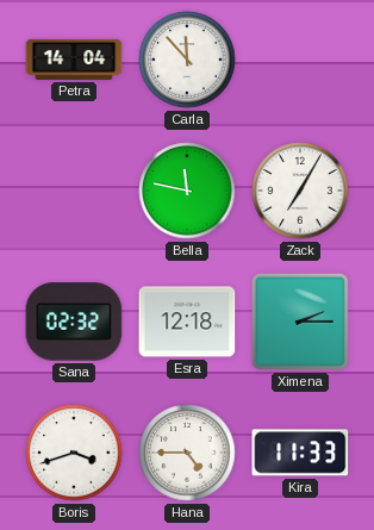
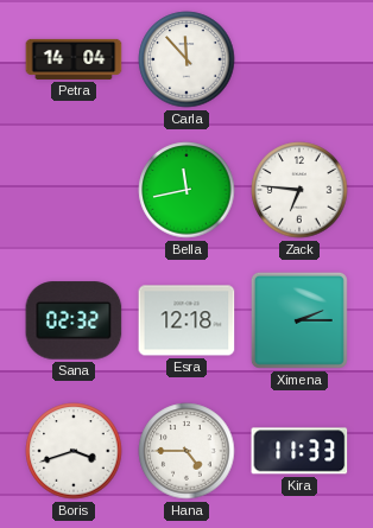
Bella: 11:47 -> 11:43 (186, 190)
Zack: 7:05 -> 6:46 (299, 190)
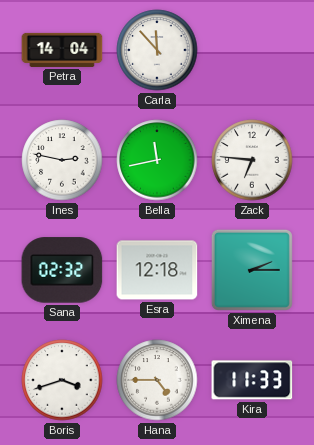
Ines: none -> 2:47 (62, 160)
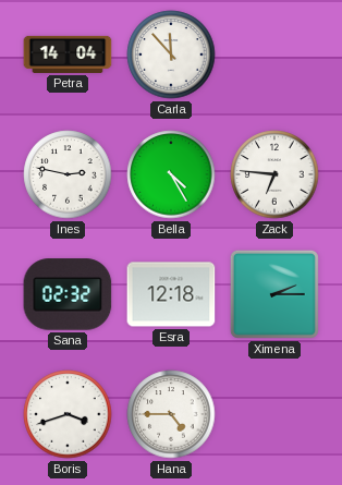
Bella: 11:43 -> 4:25 (171, 174)
Kira: 11:33 -> none (252, 380)
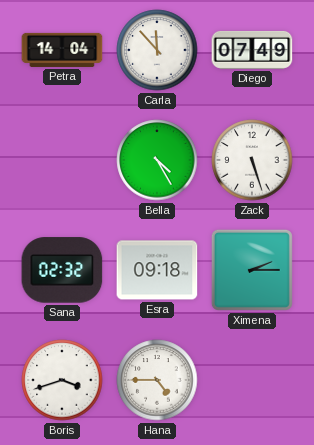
Diego: none -> 07:49 (252, 50)
Ines: 2:47 -> none (68, 174)
Zack: 6:46 -> 5:27 (252, 160)
Esra: 12:18 -> 09:18 (157, 270)
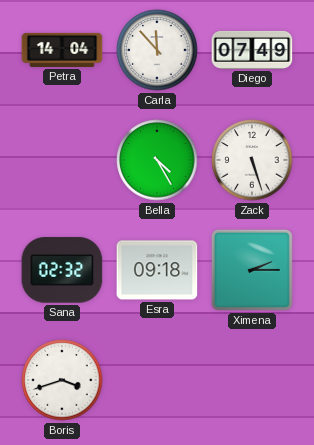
Hana: 4:45 -> none (157, 380)
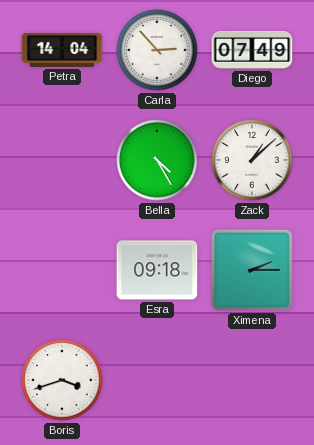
Carla: 11:53 -> 2:53 (157, 50)
Zack: 5:27 -> 1:08 (252, 160)
Sana: 02:32 -> none (62, 270)
